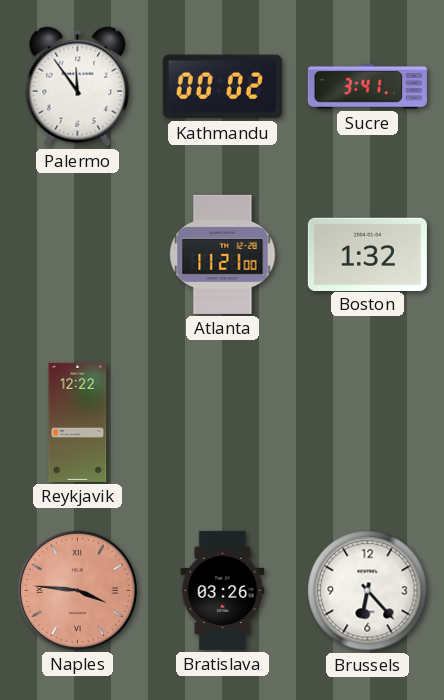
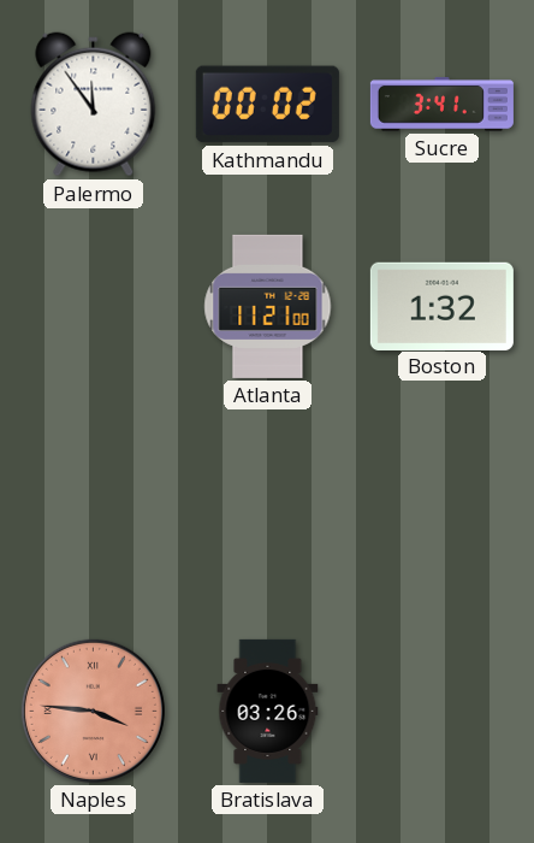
Reykjavik: 12:22 -> none (78, 422)
Brussels: 6:23 -> none (368, 591)
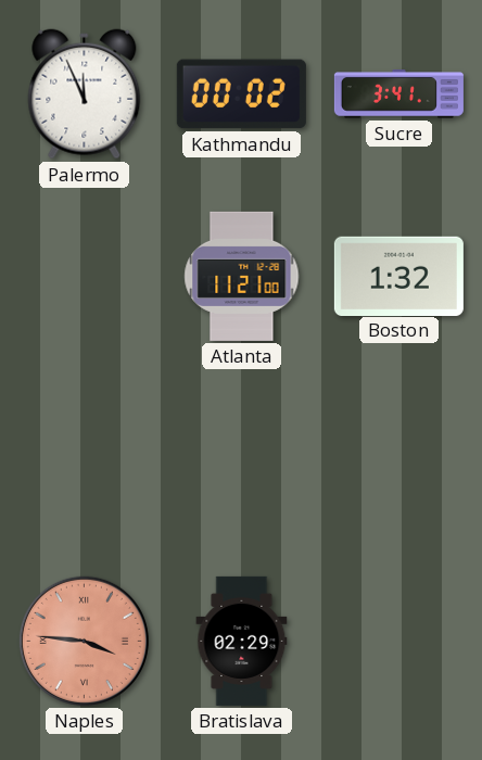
Palermo: 11:54 -> 11:56 (85, 94)
Bratislava: 03:26 -> 02:29 (242, 641)
